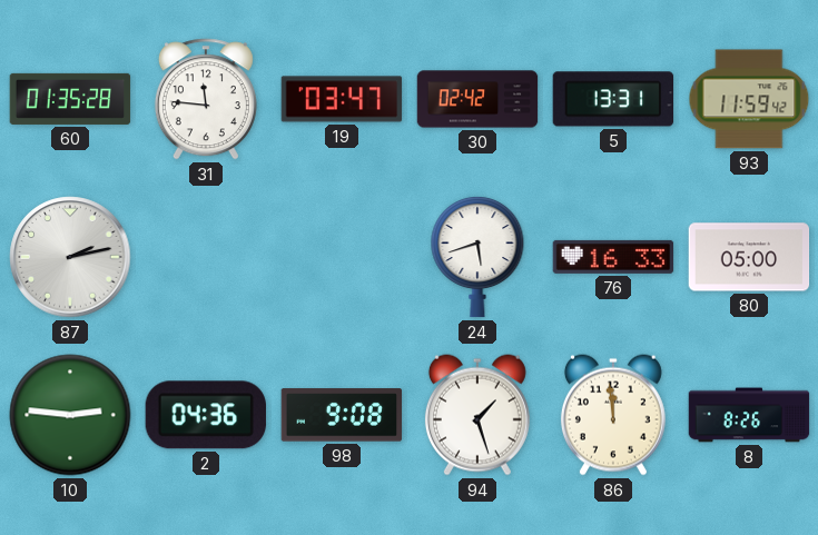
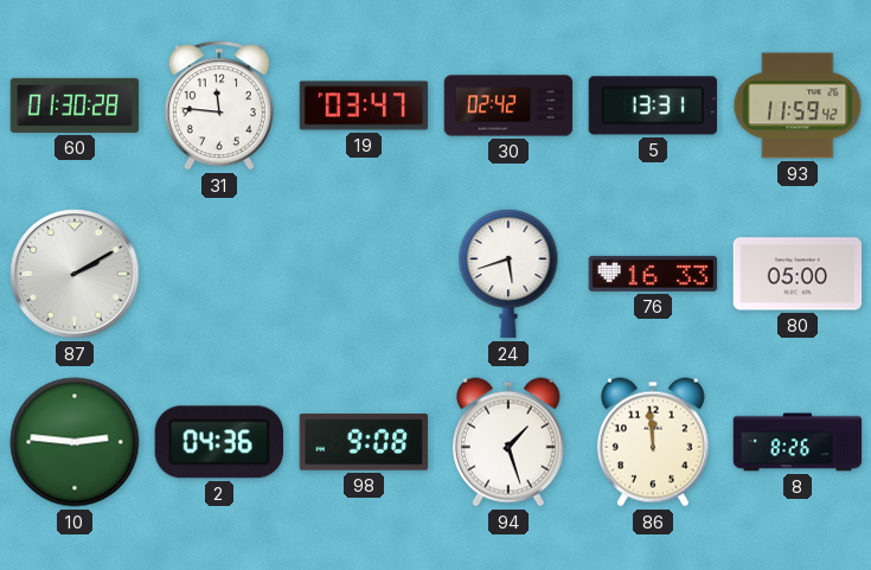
60: 01:35 -> 01:30 (75, 105)
87: 2:13 -> 2:10 (75, 274)
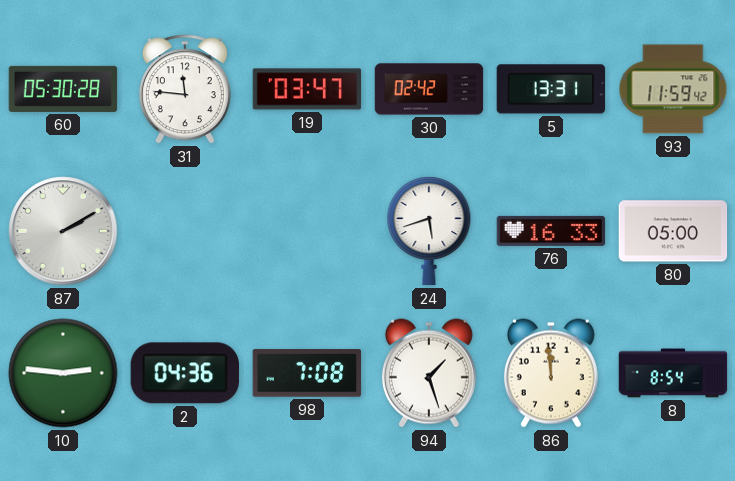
60: 01:30 -> 05:30 (63, 89)
98: 9:08 -> 7:08 (307, 373)
8: 8:26 -> 8:54 (673, 373)
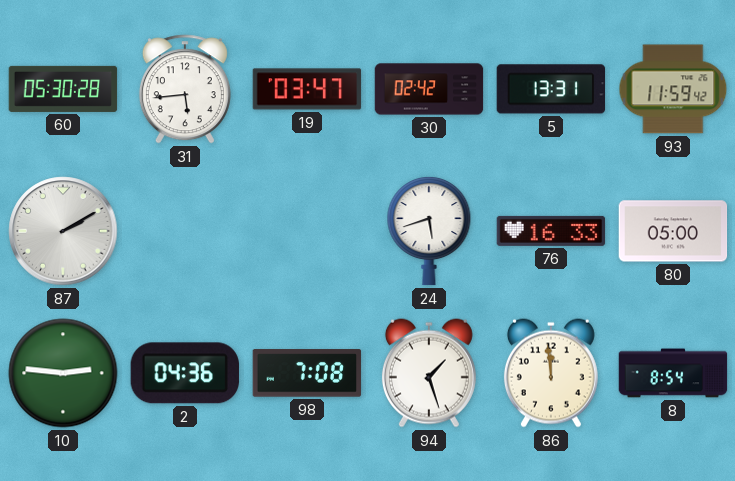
31: 11:46 -> 5:44 (185, 89)
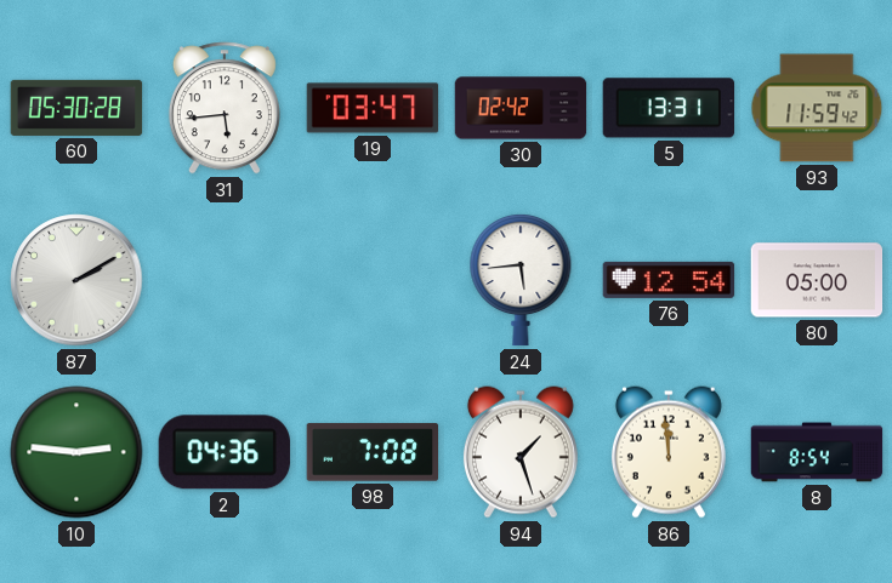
24: 5:42 -> 5:44 (521, 280)
76: 16:33 -> 12:54 (669, 280)
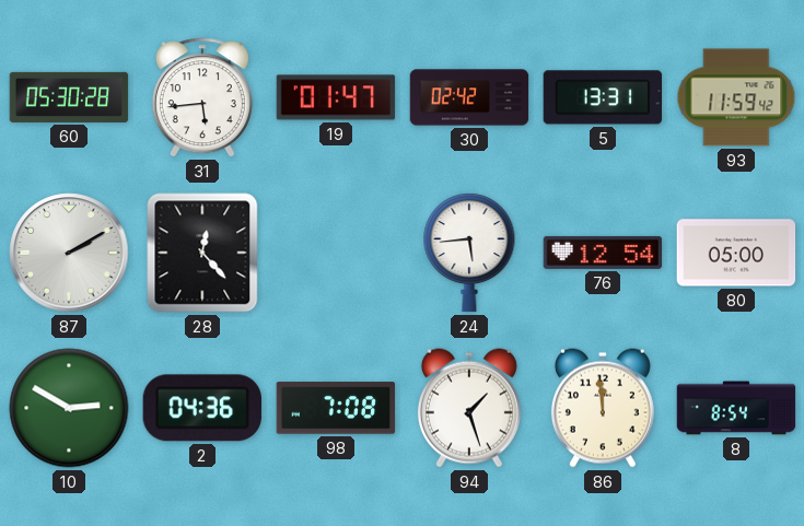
19: 03:47 -> 01:47 (336, 97)
28: none -> 12:23 (202, 253)
10: 2:46 -> 2:50 (69, 408)
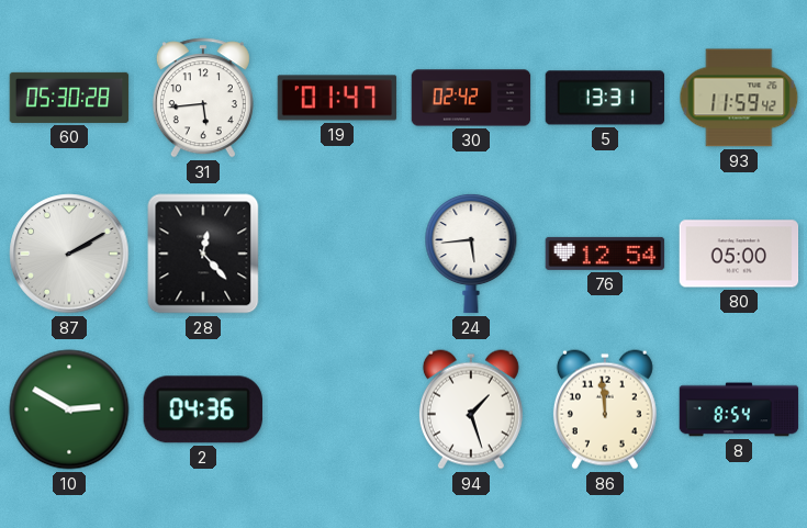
98: 7:08 -> none (336, 408)
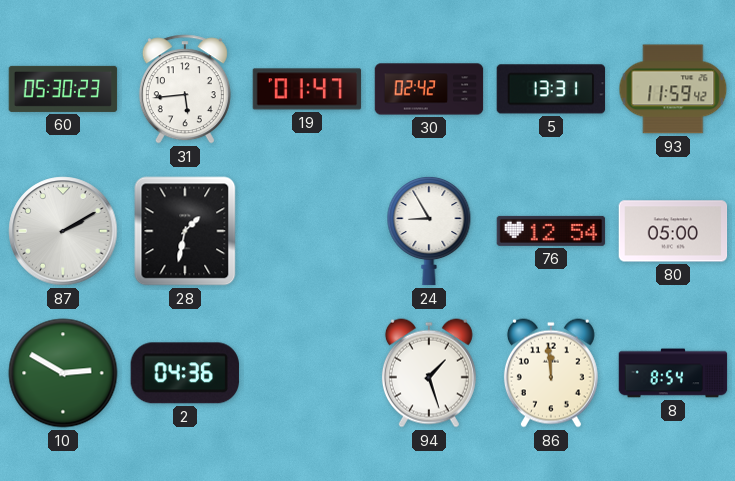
60: 05:30:28 -> 05:30:23 (63, 89)
28: 12:23 -> 1:32 (185, 231)
24: 5:44 -> 8:55 (429, 231)
